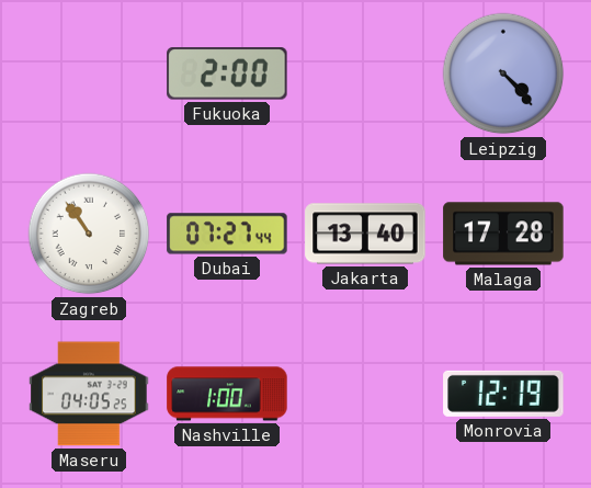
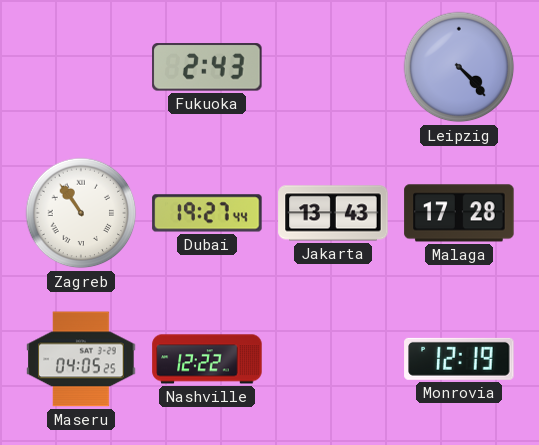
Fukuoka: 2:00 -> 2:43 (207, 67)
Dubai: 07:27 -> 19:27 (207, 213)
Jakarta: 13:40 -> 13:43 (333, 213)
Nashville: 1:00 -> 12:22 (207, 359)
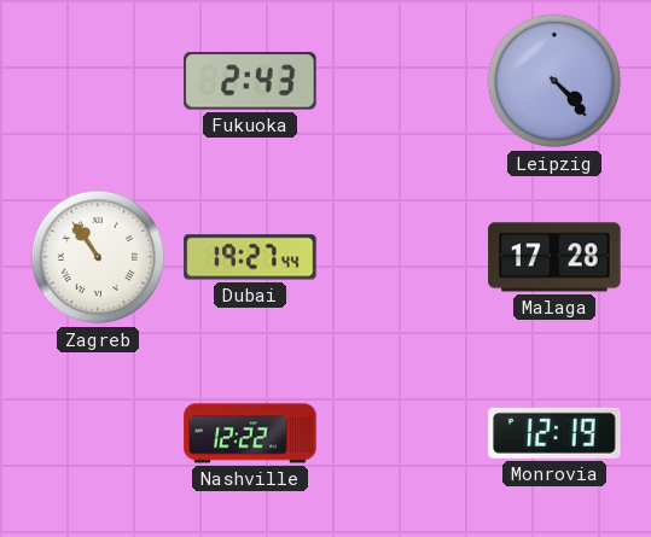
Jakarta: 13:43 -> none (333, 213)
Maseru: 04:05 -> none (81, 359)
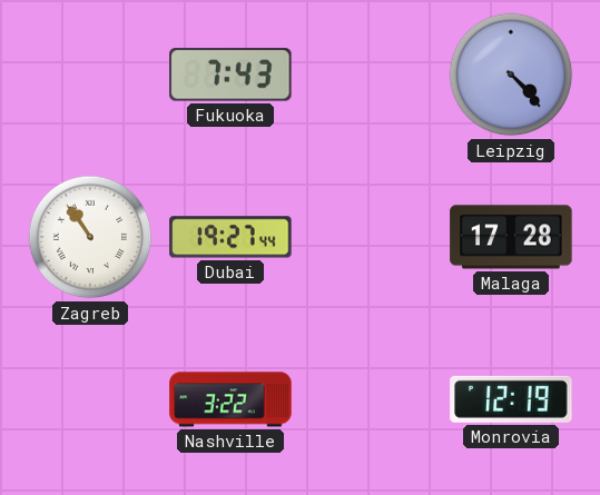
Fukuoka: 2:43 -> 7:43 (230, 75)
Nashville: 12:22 -> 3:22 (230, 399)
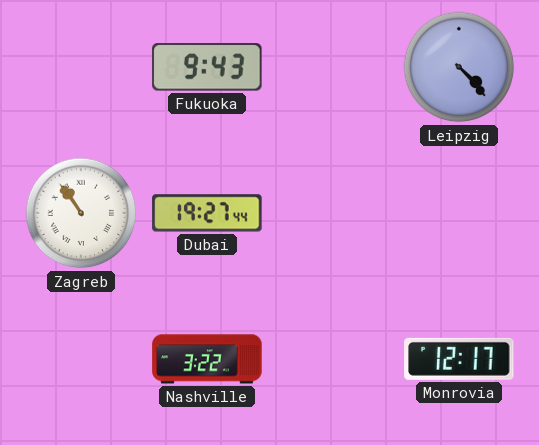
Fukuoka: 7:43 -> 9:43 (207, 67)
Malaga: 17:28 -> none (511, 237)
Monrovia: 12:19 -> 12:17 (459, 359)
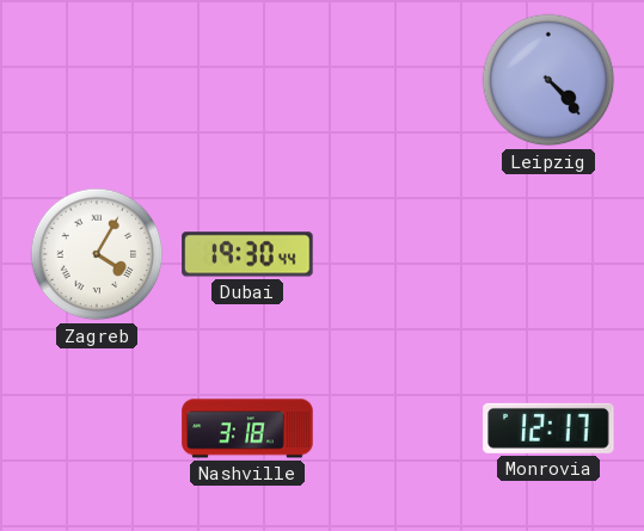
Fukuoka: 9:43 -> none (207, 67)
Zagreb: 10:54 -> 4:05 (97, 254)
Dubai: 19:27 -> 19:30 (247, 254)
Nashville: 3:22 -> 3:18 (247, 428)
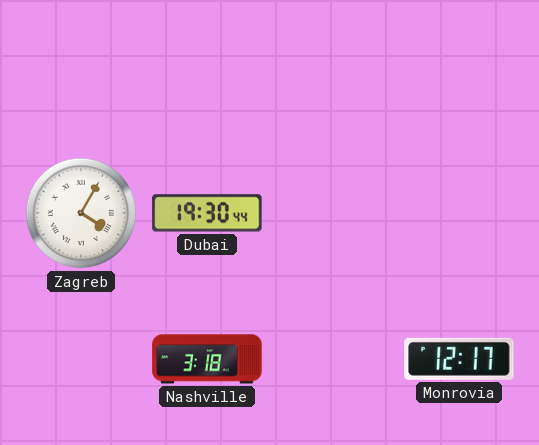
Leipzig: 4:23 -> none (548, 80)
